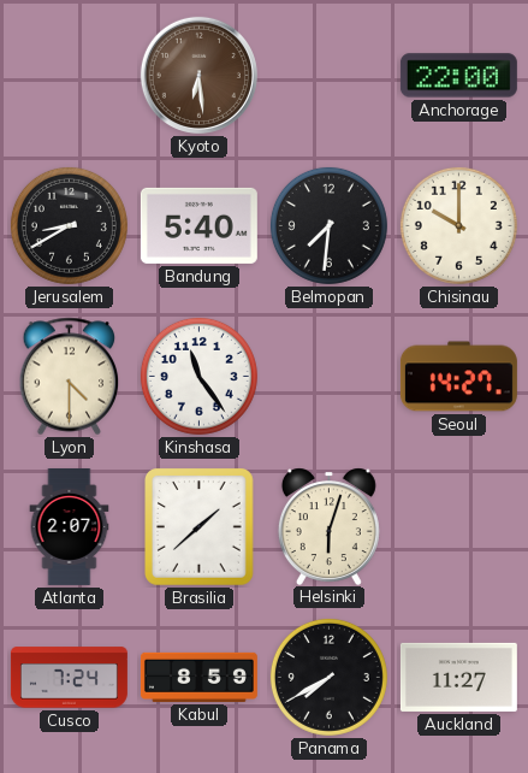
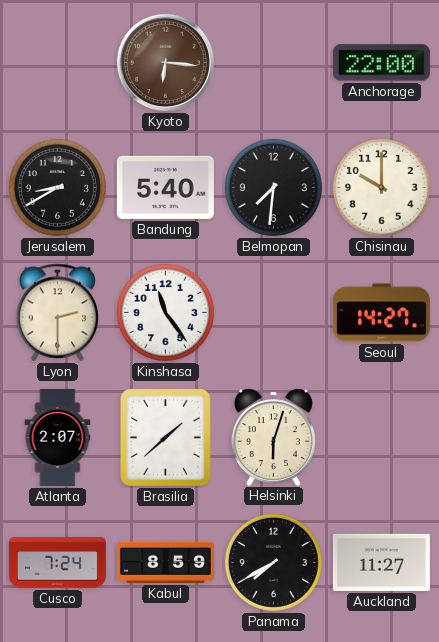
Kyoto: 6:29 -> 6:16 (165, 62)
Lyon: 4:30 -> 2:30 (58, 313)
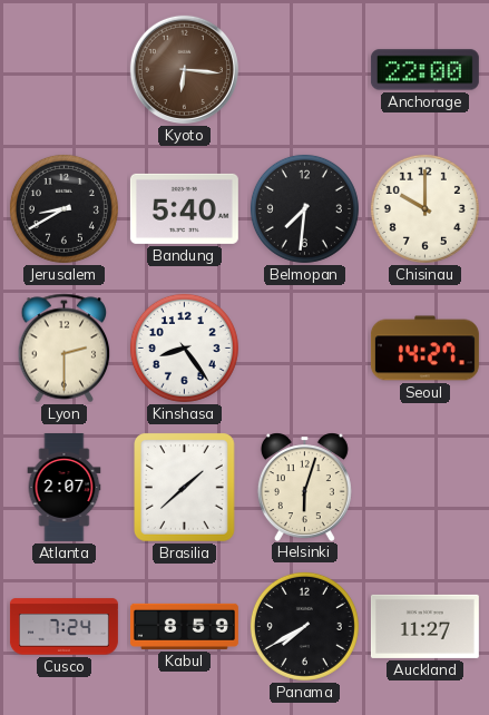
Kinshasa: 11:24 -> 8:24 (184, 347)
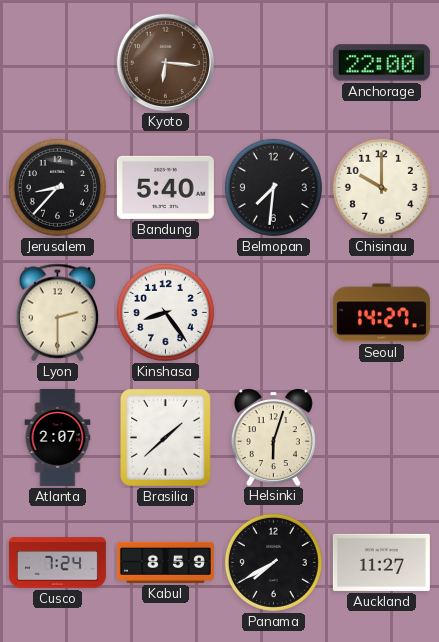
Jerusalem: 8:40 -> 8:37 (57, 187)
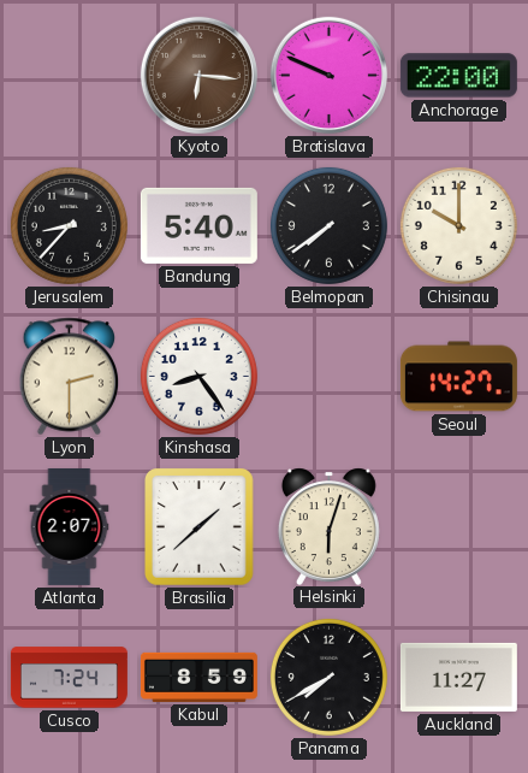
Bratislava: none -> 9:49 (328, 75)
Belmopan: 7:31 -> 7:39 (328, 225)
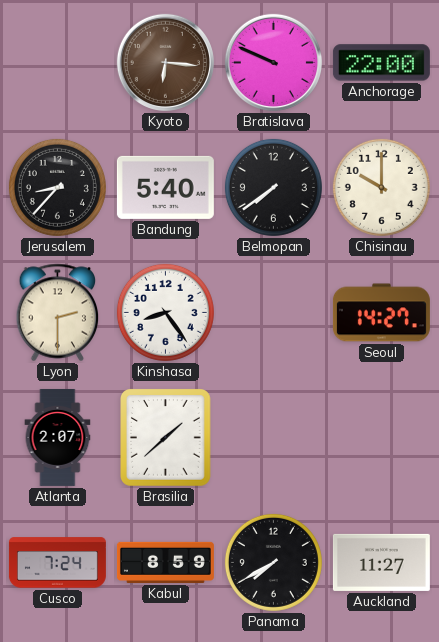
Helsinki: 6:03 -> none (328, 526)
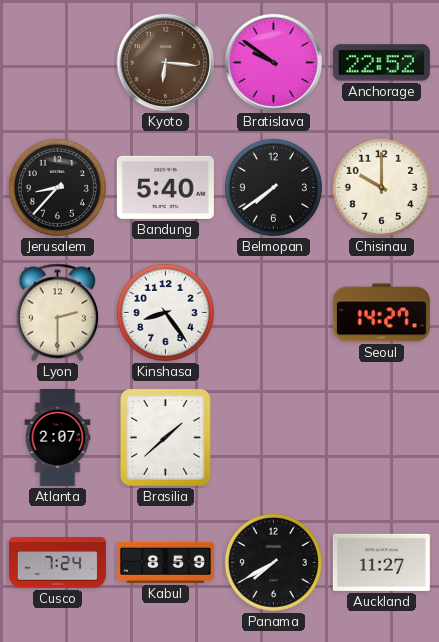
Bratislava: 9:49 -> 9:51 (273, 62)
Anchorage: 22:00 -> 22:52 (381, 63)
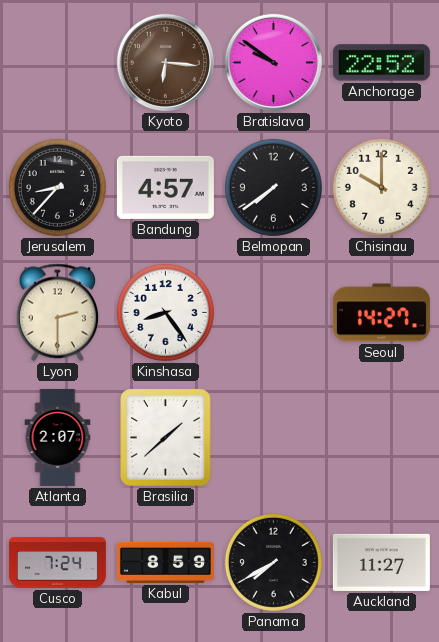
Bandung: 5:40 -> 4:57 (165, 187)
